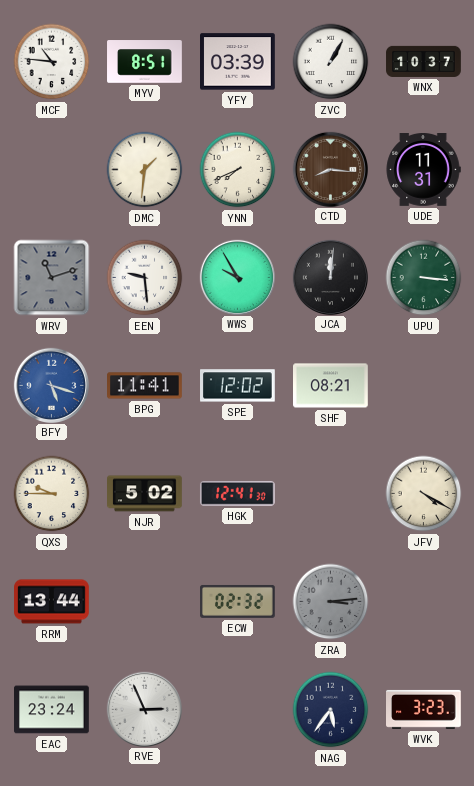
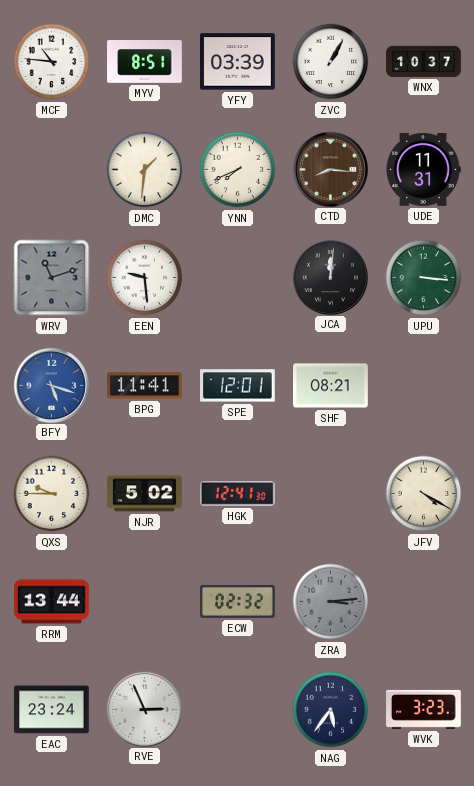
WWS: 9:55 -> none (237, 277)
SPE: 12:02 -> 12:01 (238, 386)
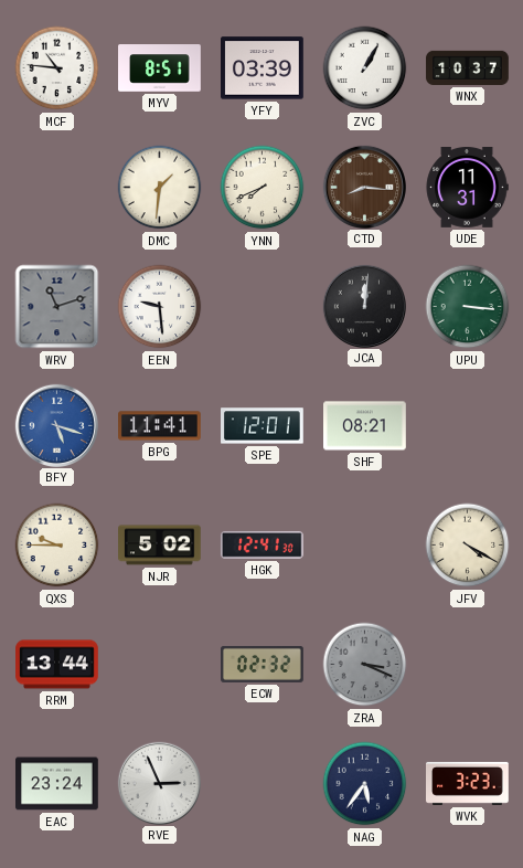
ZRA: 3:14 -> 3:19 (365, 665)
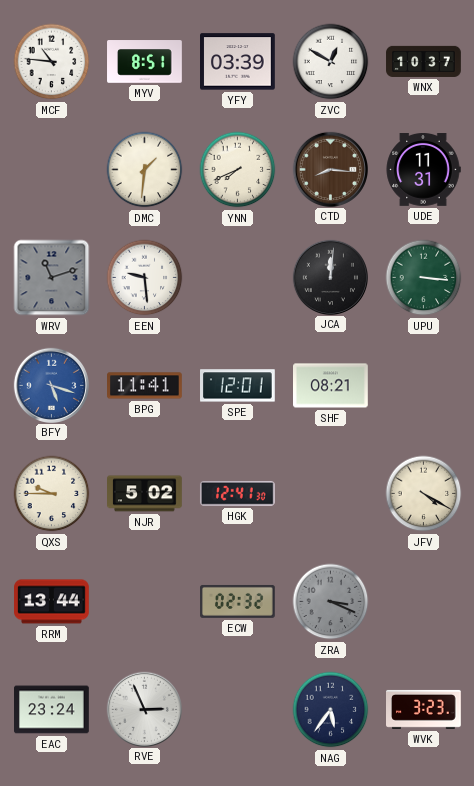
ZVC: 1:05 -> 12:50 (331, 62)
